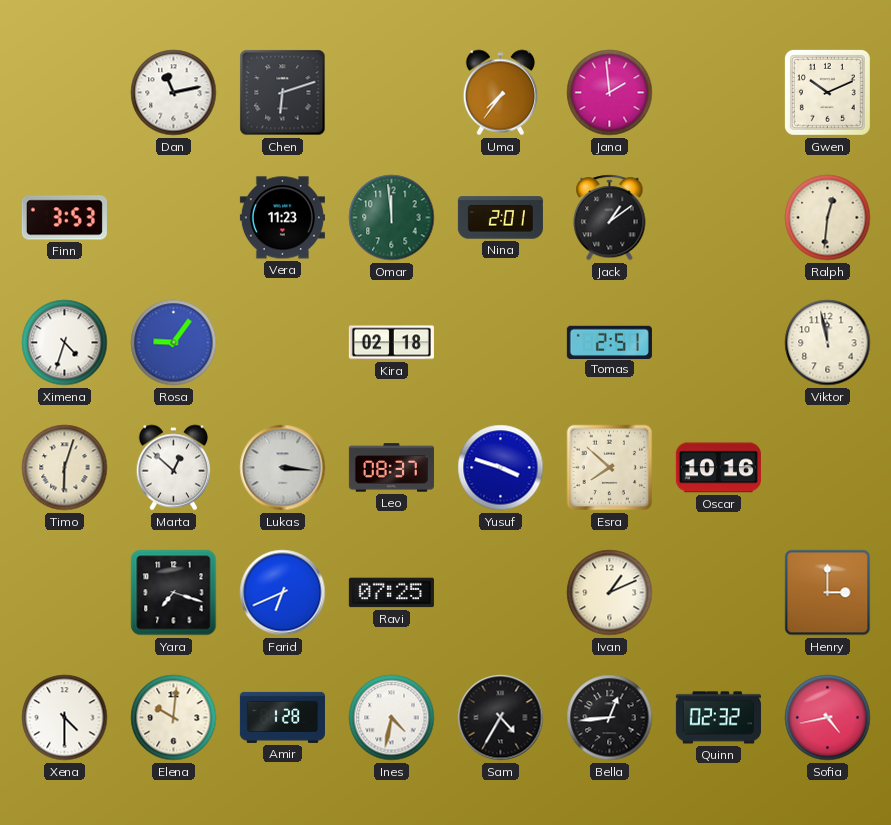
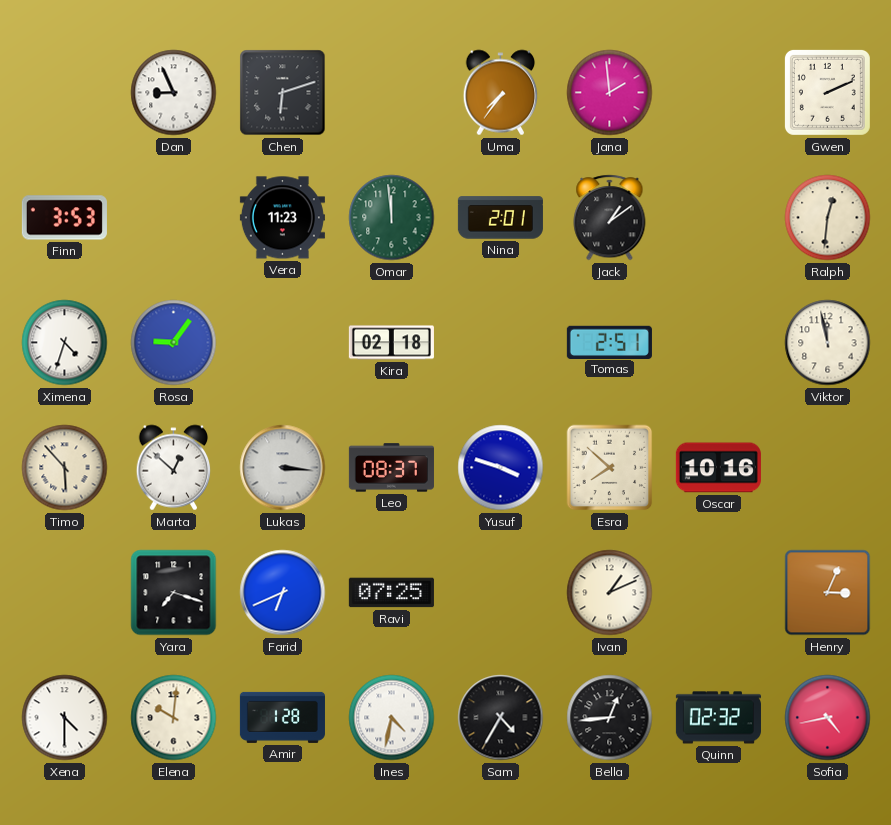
Dan: 11:13 -> 8:56 (174, 93)
Gwen: 10:11 -> 2:11 (827, 92)
Timo: 6:03 -> 5:53 (65, 468)
Henry: 3:00 -> 3:04 (828, 593)
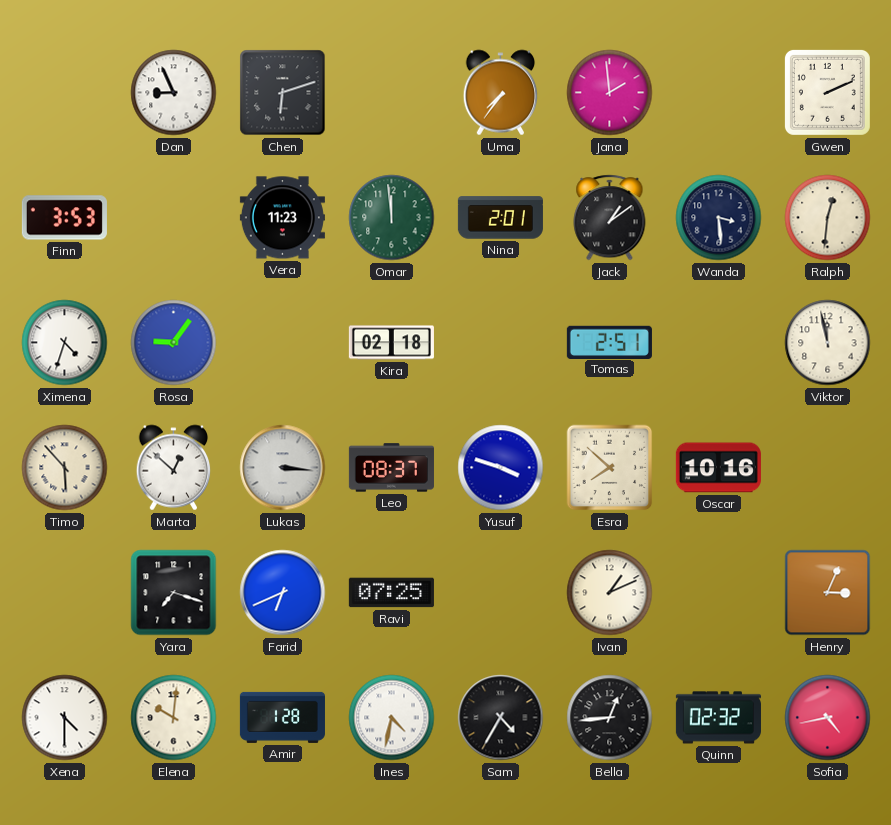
Wanda: none -> 3:29 (719, 218)
